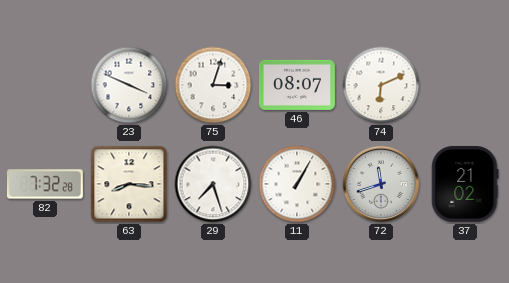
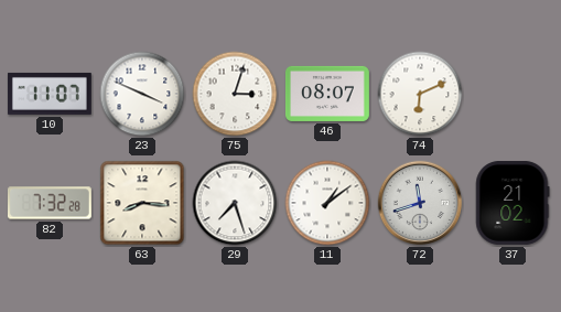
10: none -> 11:07 (50, 94)
11: 1:05 -> 1:09 (327, 203)
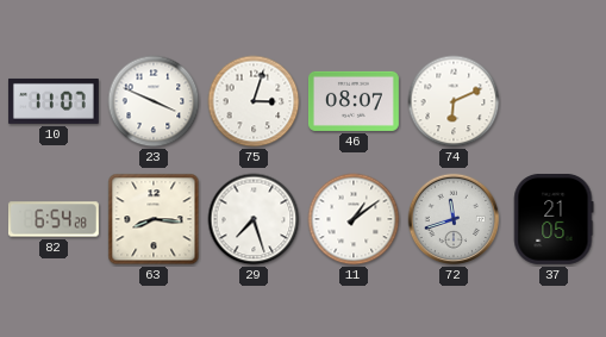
82: 7:32 -> 6:54 (54, 219)
37: 21:02 -> 21:05 (554, 219)
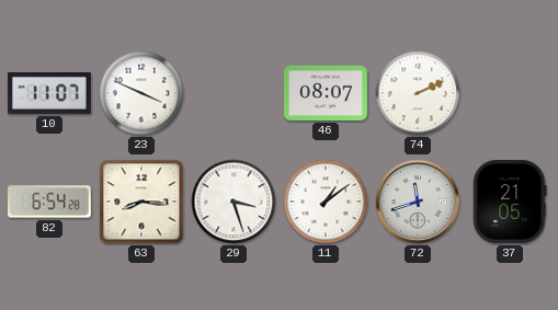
75: 3:03 -> none (254, 101)
74: 6:11 -> 2:11 (418, 93)
29: 7:27 -> 3:27 (234, 202)
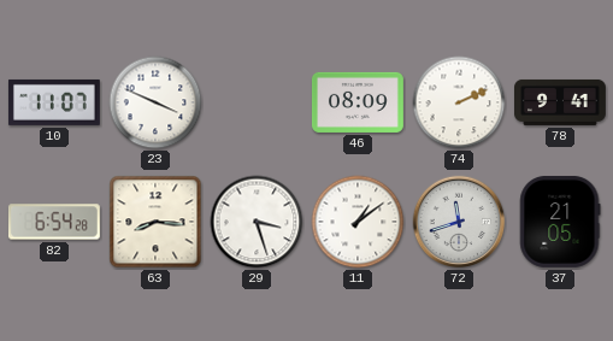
46: 08:07 -> 08:09 (358, 102)
78: none -> 9:41 (561, 102)
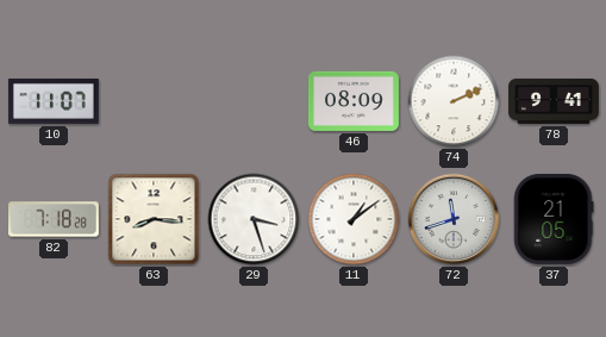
23: 3:49 -> none (155, 102)
82: 6:54 -> 7:18 (54, 219)
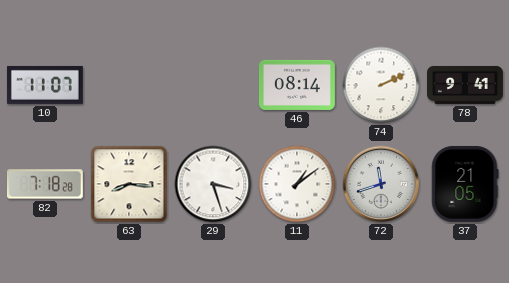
46: 08:09 -> 08:14 (297, 85)
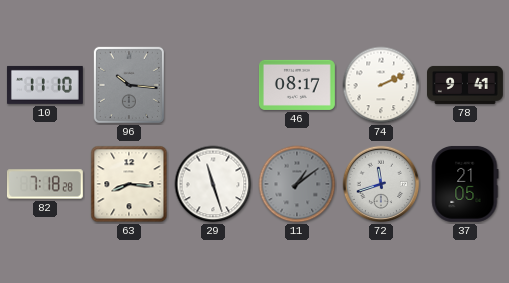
10: 11:07 -> 11:10 (45, 85)
96: none -> 10:16 (129, 85)
46: 08:14 -> 08:17 (297, 85)
29: 3:27 -> 11:27 (213, 184)
11 dial: white -> grey (297, 184)
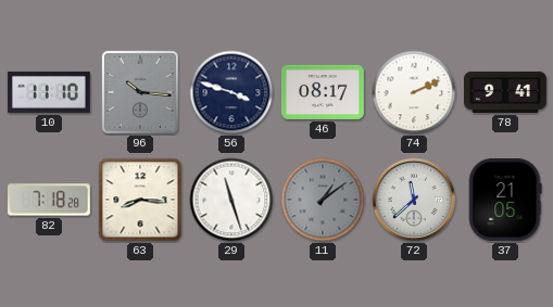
56: none -> 3:48 (231, 92)
72: 11:42 -> 11:38 (414, 200)
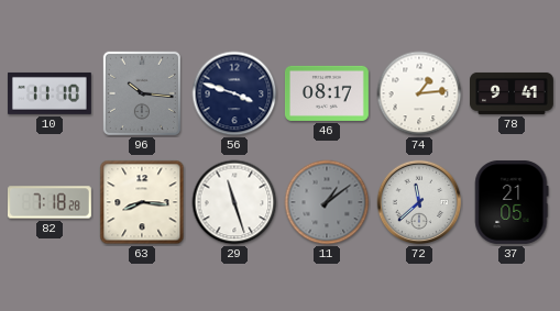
74: 2:11 -> 1:14 (419, 93)
